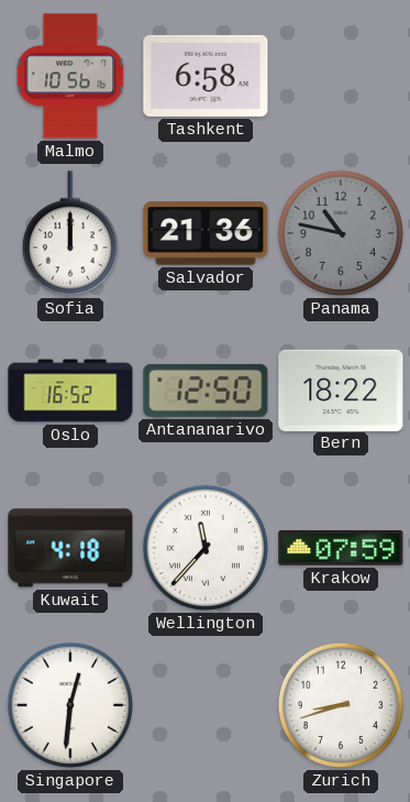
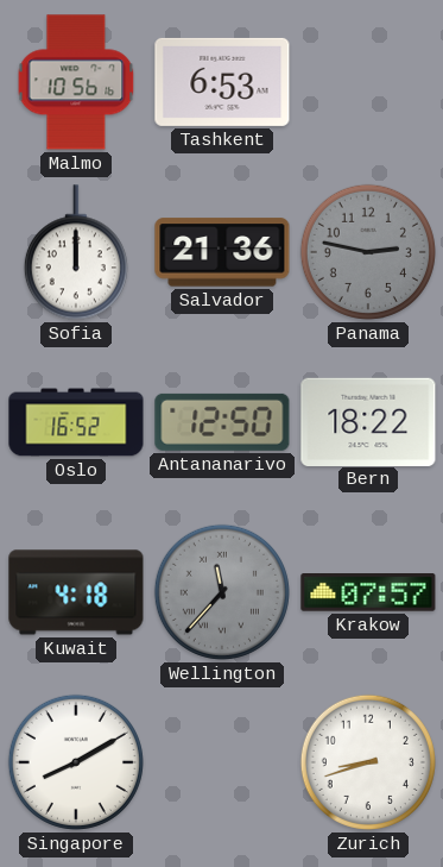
Tashkent: 6:58 -> 6:53 (222, 82)
Panama: 10:47 -> 2:47 (368, 252)
Wellington dial: white -> grey (222, 592)
Krakow: 07:59 -> 07:57 (368, 592)
Singapore: 12:31 -> 8:10 (76, 762)
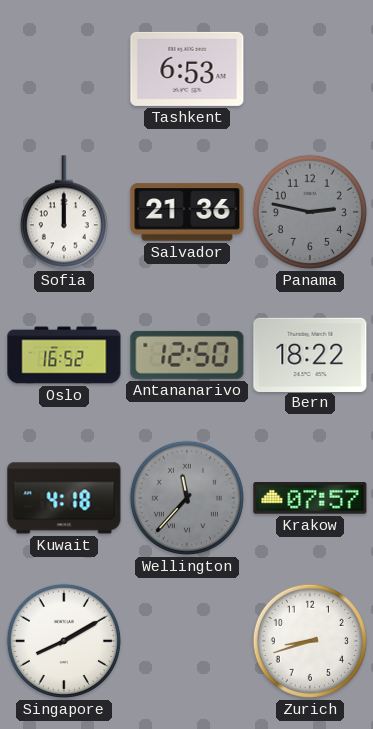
Malmo: 10:56 -> none (76, 82)
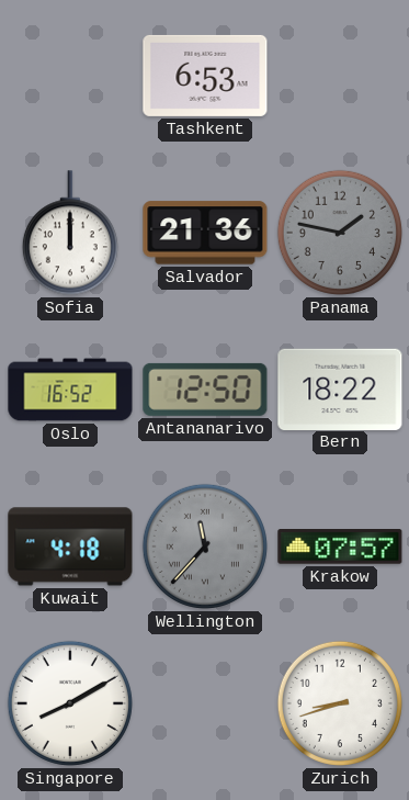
Panama: 2:47 -> 1:47 (340, 233)
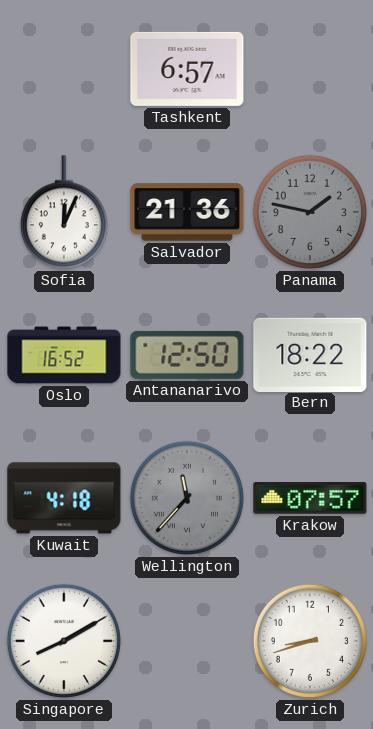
Tashkent: 6:53 -> 6:57 (187, 69)
Sofia: 12:00 -> 12:04 (64, 212)
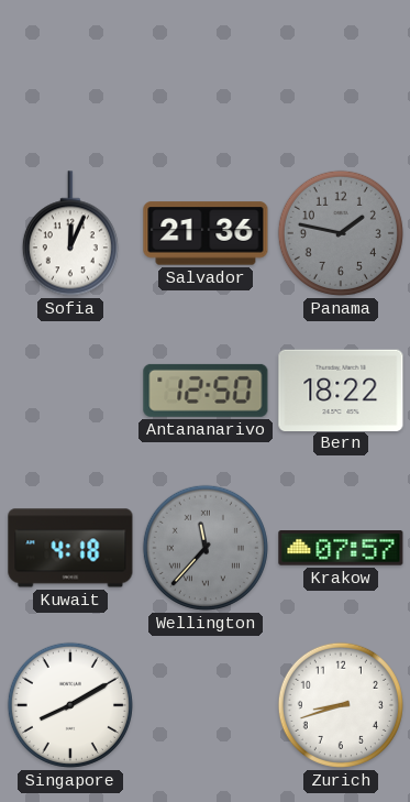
Tashkent: 6:57 -> none (187, 69)
Oslo: 16:52 -> none (64, 355)
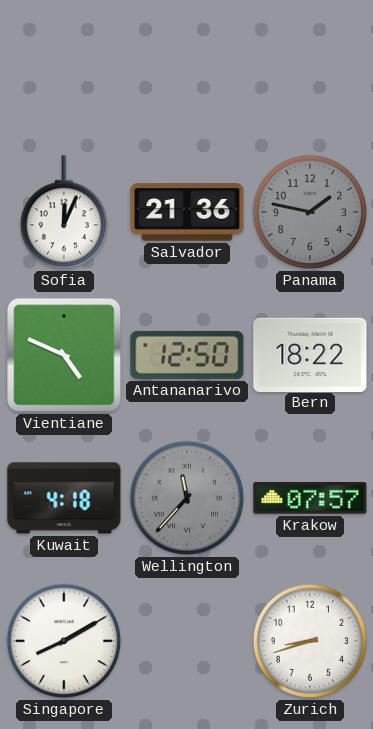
Vientiane: none -> 4:49 (64, 355)
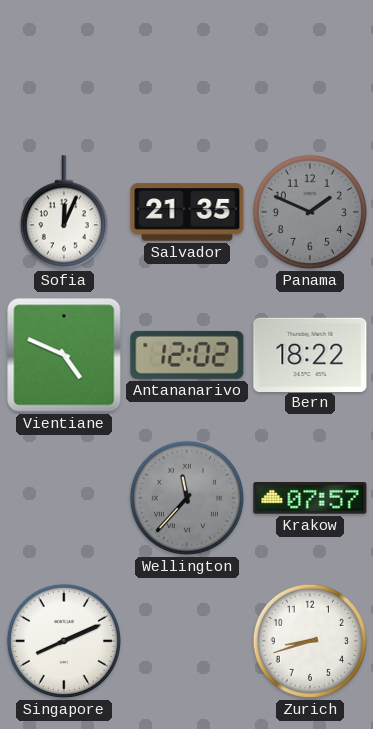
Salvador: 21:36 -> 21:35 (187, 212)
Panama: 1:47 -> 1:49 (310, 212)
Antananarivo: 12:50 -> 12:02 (187, 355)
Kuwait: 4:18 -> none (64, 498)
Singapore: 8:10 -> 8:11 (64, 641)
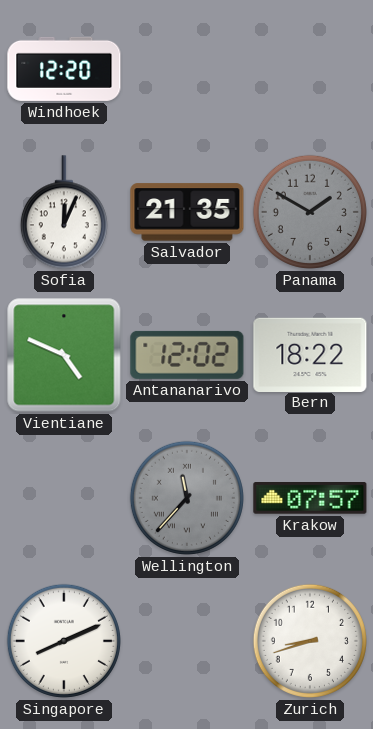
Windhoek: none -> 12:20 (64, 69)
Panama: 1:49 -> 1:50 (310, 212)
